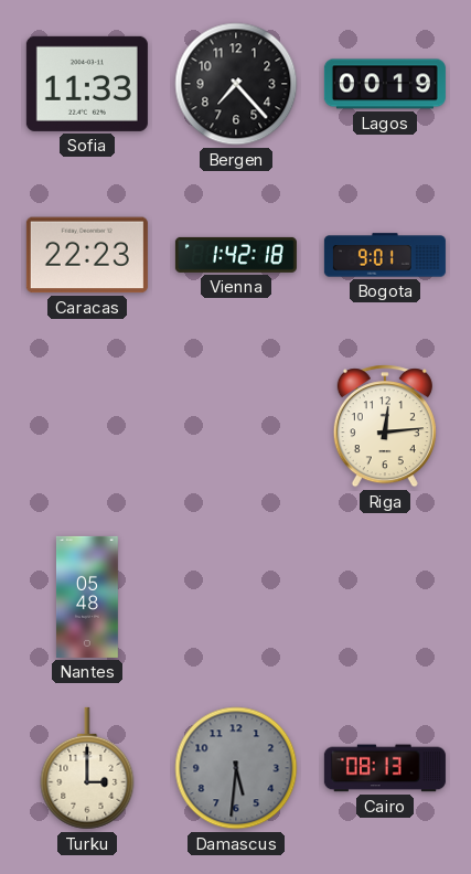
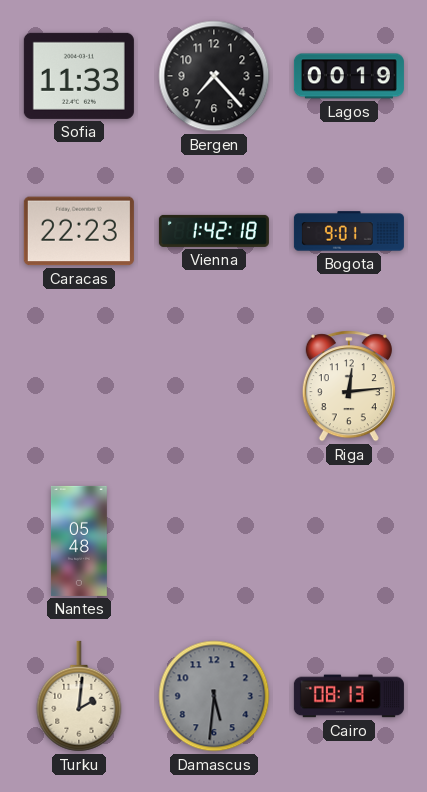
Turku: 3:00 -> 2:01 (79, 696)
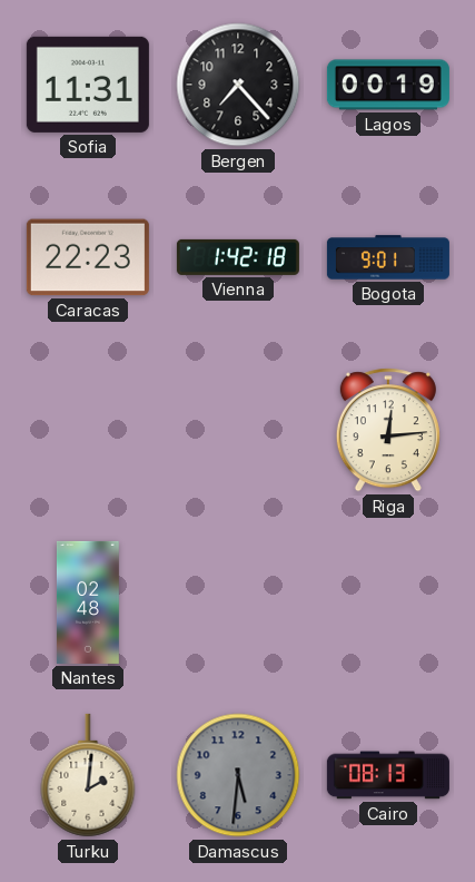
Sofia: 11:33 -> 11:31 (88, 85)
Nantes: 05:48 -> 02:48 (88, 602)
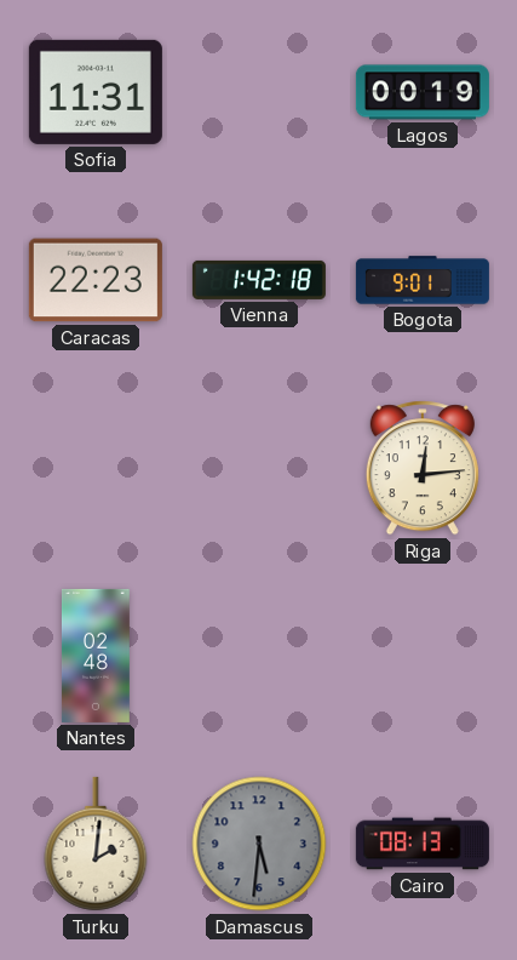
Bergen: 7:23 -> none (238, 85)
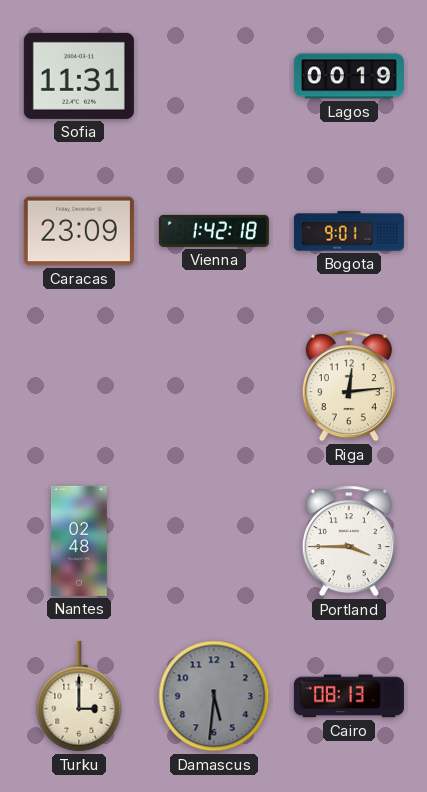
Caracas: 22:23 -> 23:09 (79, 231)
Portland: none -> 3:45 (349, 541)
Turku: 2:01 -> 3:00 (79, 696)
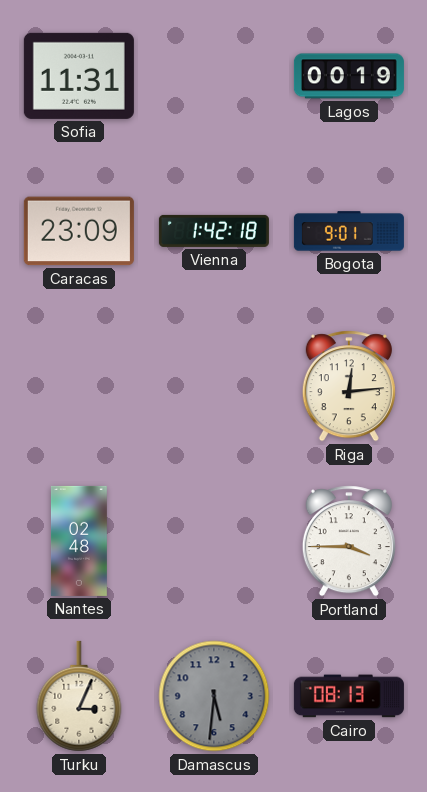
Turku: 3:00 -> 3:04 (79, 696)
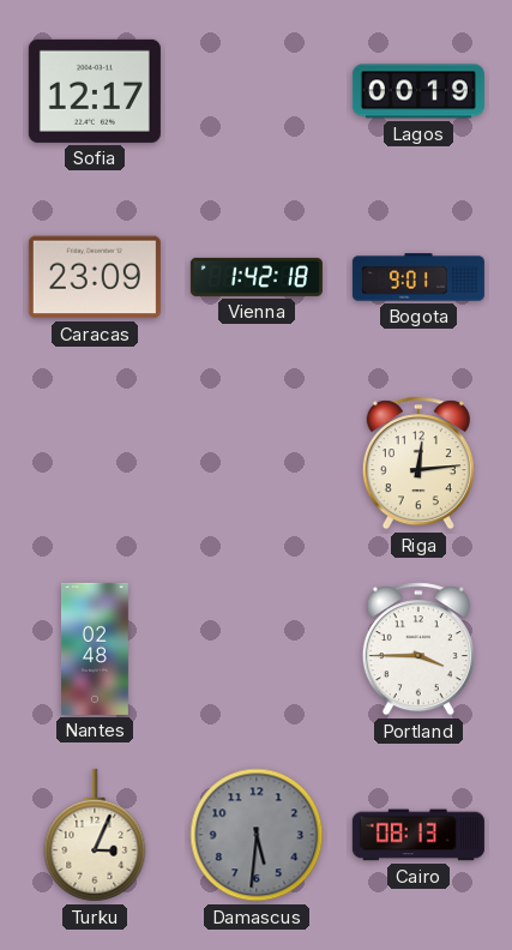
Sofia: 11:31 -> 12:17 (95, 91)
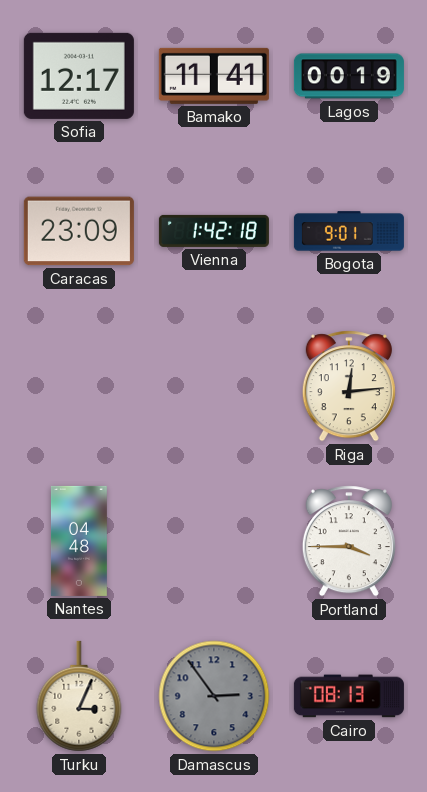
Bamako: none -> 11:41 (214, 76)
Nantes: 02:48 -> 04:48 (79, 541)
Damascus: 5:31 -> 2:54 (214, 696)
